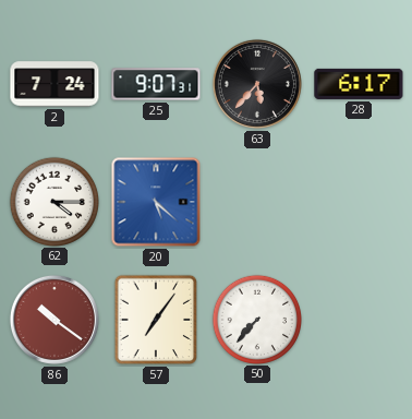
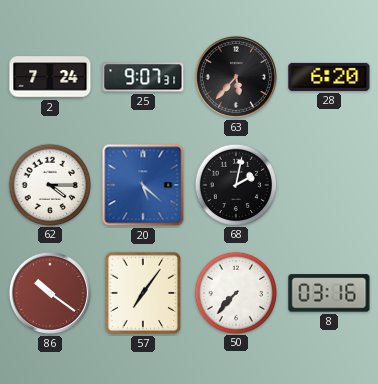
28: 6:17 -> 6:20 (329, 77)
68: none -> 2:02 (235, 184)
8: none -> 03:16 (329, 293)
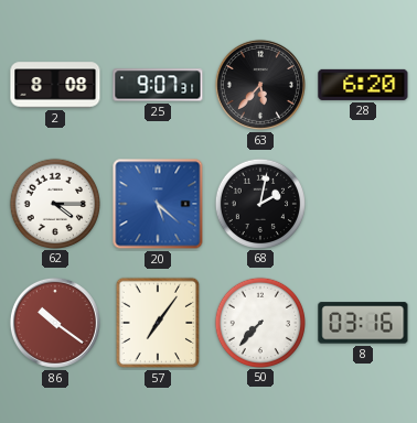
2: 7:24 -> 8:08 (55, 85)
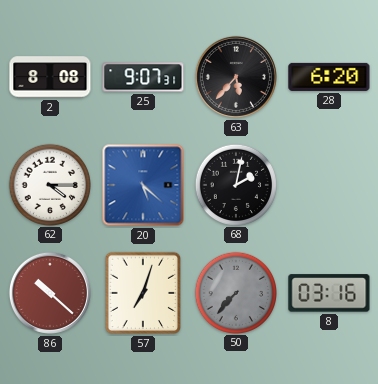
86: 10:21 -> 10:22 (50, 293)
57: 7:06 -> 7:03 (143, 293)
50 dial: white -> grey (235, 292)
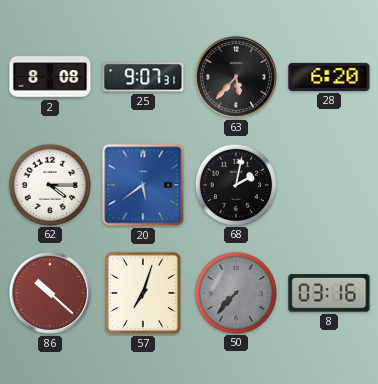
20: 5:22 -> 5:39 (143, 185)
